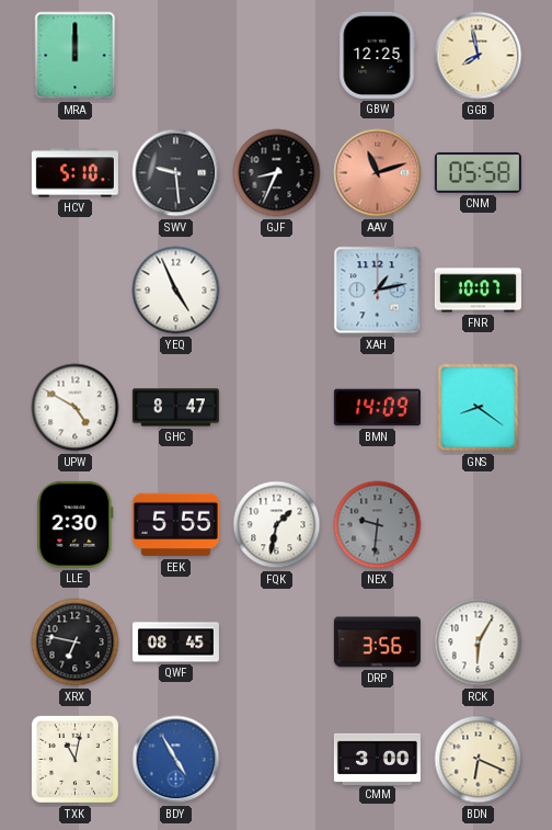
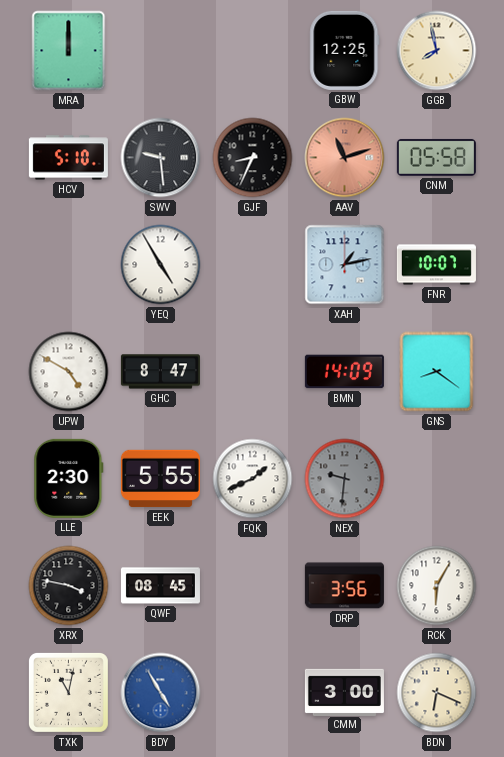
YEQ: 4:56 -> 4:55 (161, 265)
FQK: 1:32 -> 1:41 (253, 479)
XRX: 6:47 -> 3:47 (69, 586)
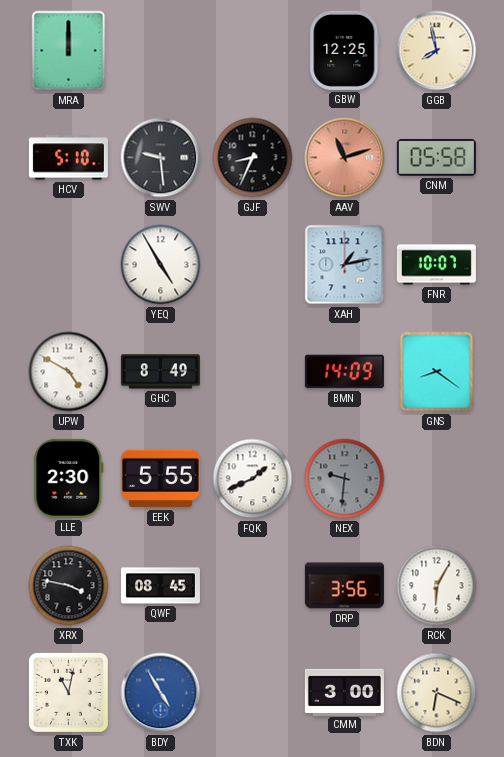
GHC: 8:47 -> 8:49 (160, 372)
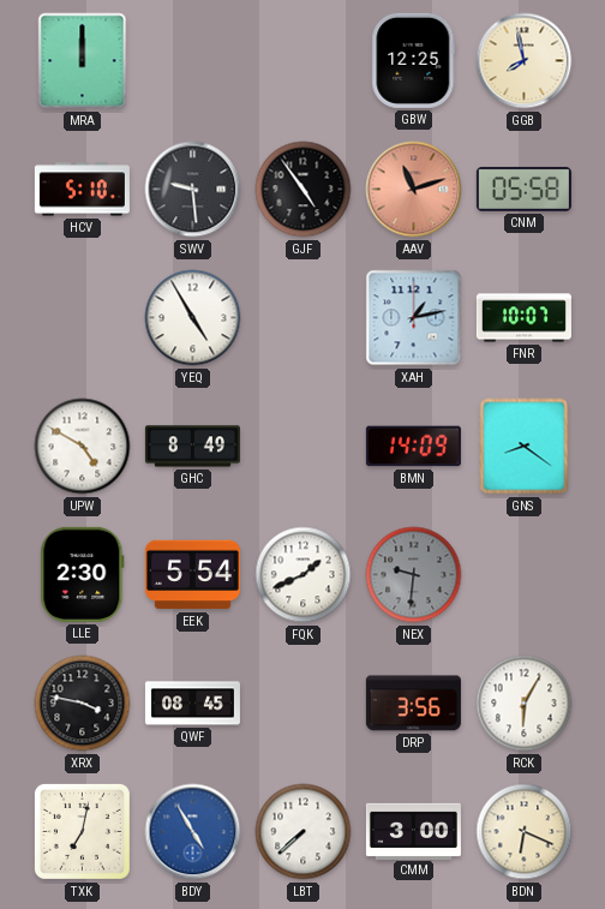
GJF: 8:34 -> 4:54 (304, 190)
EEK: 5:55 -> 5:54 (192, 575)
TXK: 11:02 -> 7:02 (82, 831)
LBT: none -> 7:38 (304, 832)
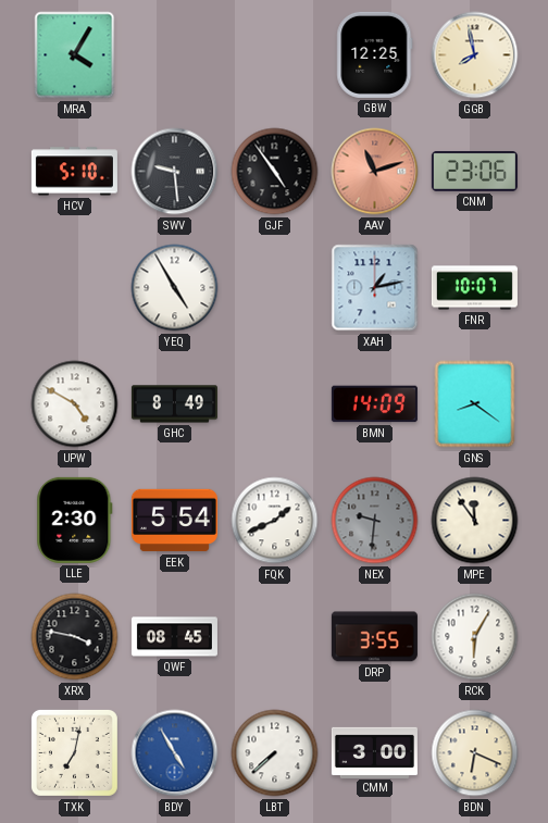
MRA: 12:00 -> 4:05 (75, 55)
CNM: 05:58 -> 23:06 (474, 171)
MPE: none -> 11:54 (475, 521)
DRP: 3:56 -> 3:55 (374, 637)
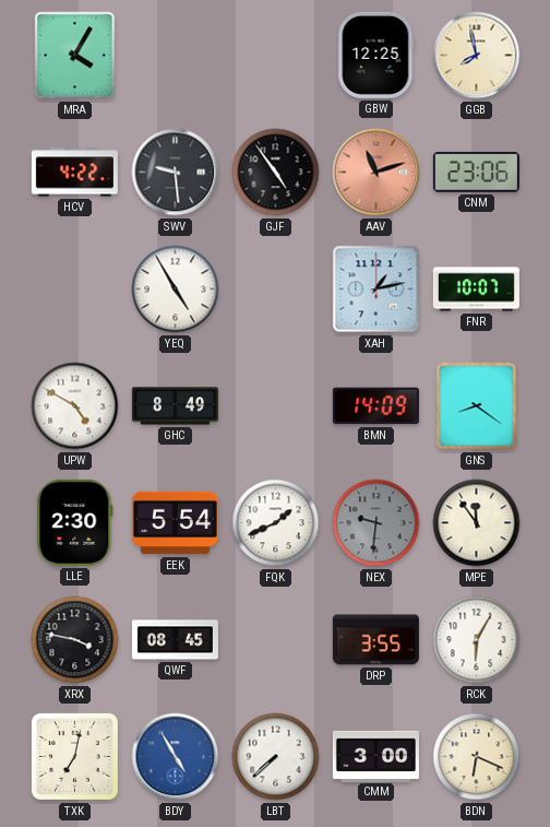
HCV: 5:10 -> 4:22 (74, 173)
